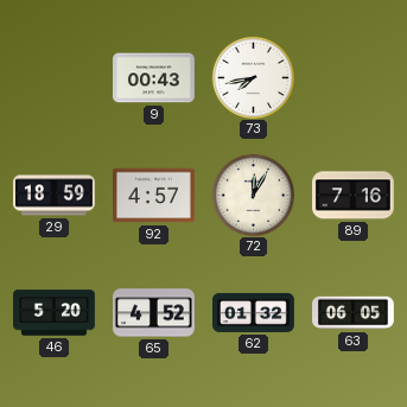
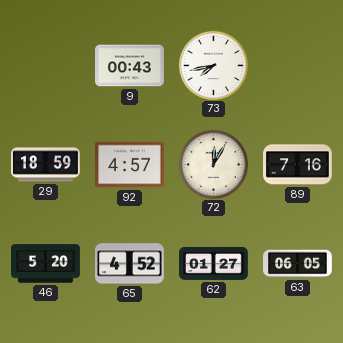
62: 01:32 -> 01:27 (214, 263)
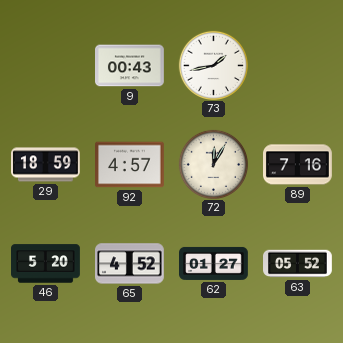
73: 7:43 -> 1:43 (213, 65)
63: 06:05 -> 05:52 (298, 264)
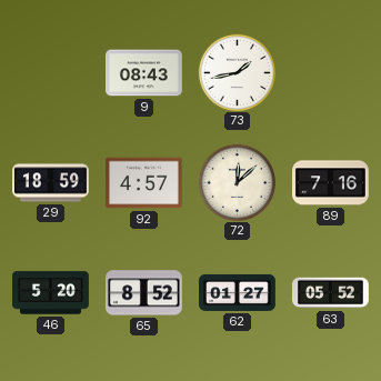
9: 00:43 -> 08:43 (144, 73)
72: 12:05 -> 12:08 (237, 182)
65: 4:52 -> 8:52 (144, 293)
